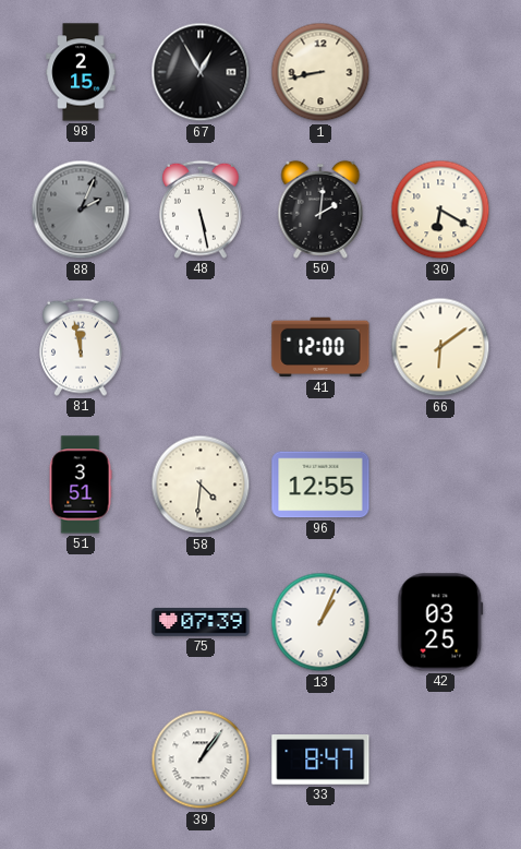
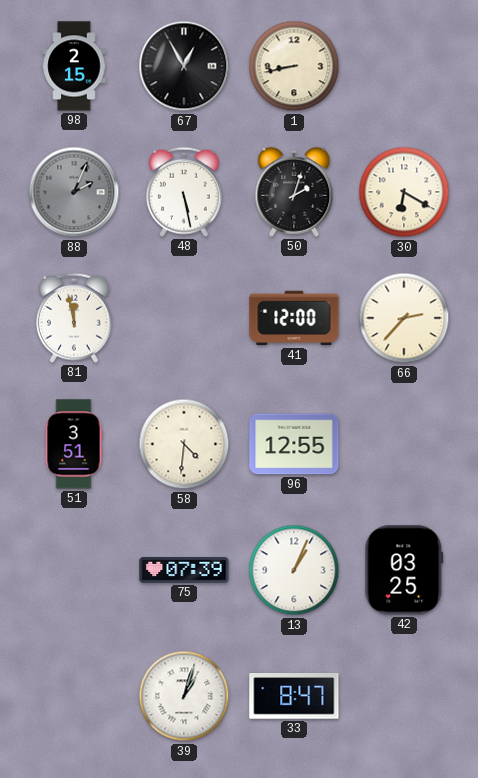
50: 2:01 -> 2:03 (294, 192)
66: 6:09 -> 2:37 (404, 318)
39: 1:06 -> 1:03 (184, 696)
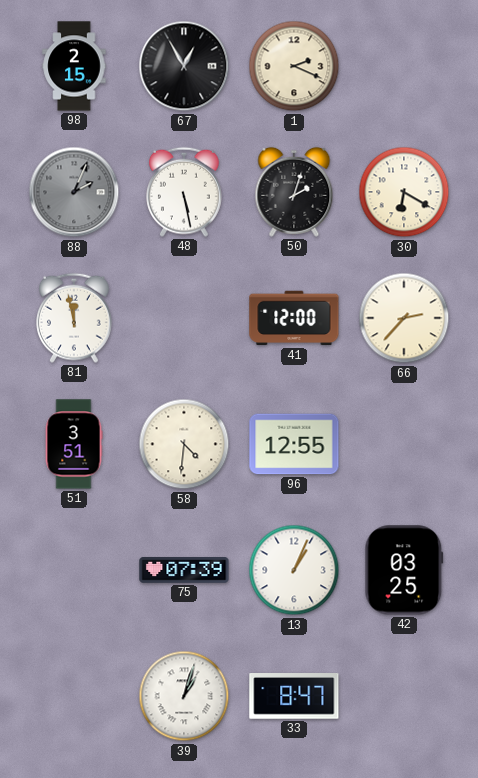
1: 8:43 -> 2:19 (294, 66)
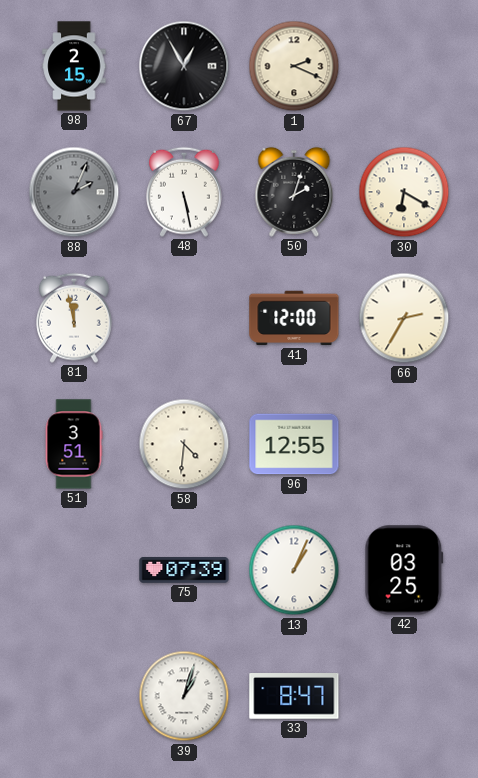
66: 2:37 -> 2:35 (404, 318)
